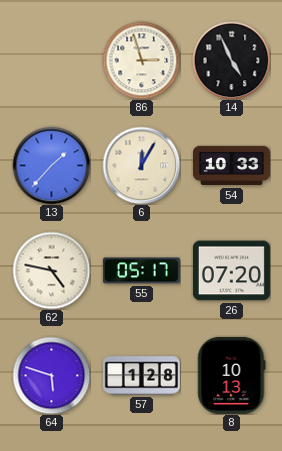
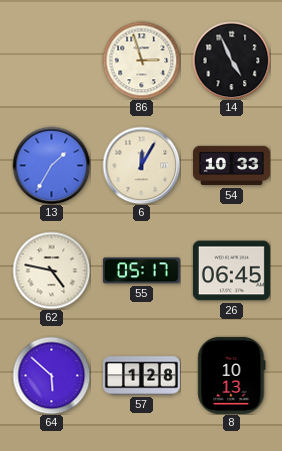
13: 1:37 -> 1:35 (51, 165)
26: 07:20 -> 06:45 (231, 271)
64: 5:48 -> 5:52 (51, 375)
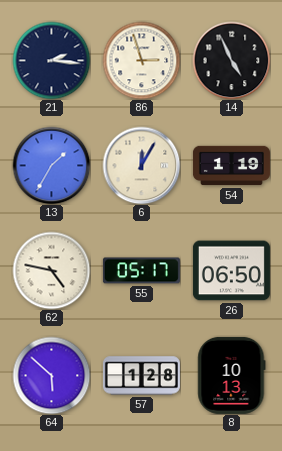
21: none -> 2:16 (51, 60)
54: 10:33 -> 1:19 (231, 166)
26: 06:45 -> 06:50 (231, 271)
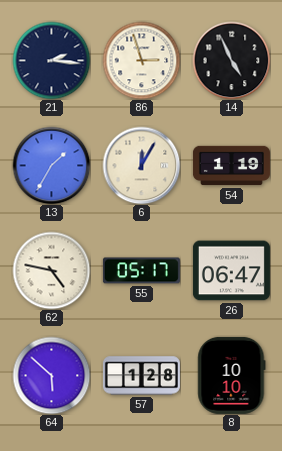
26: 06:50 -> 06:47 (231, 271)
8: 10:13 -> 10:10 (232, 375)
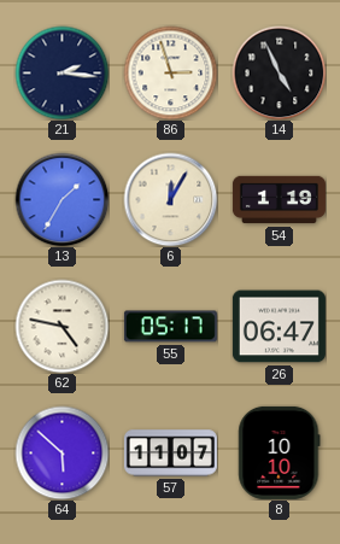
57: 1:28 -> 11:07 (170, 454)
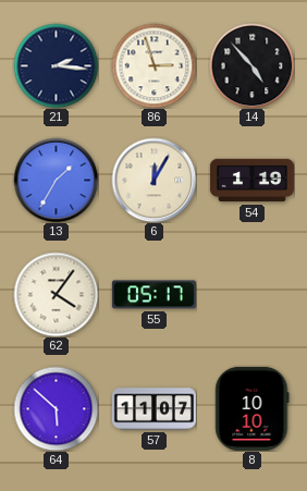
14: 4:56 -> 4:53 (251, 65)
62: 4:47 -> 4:06 (56, 294)
26: 06:47 -> none (279, 327)
